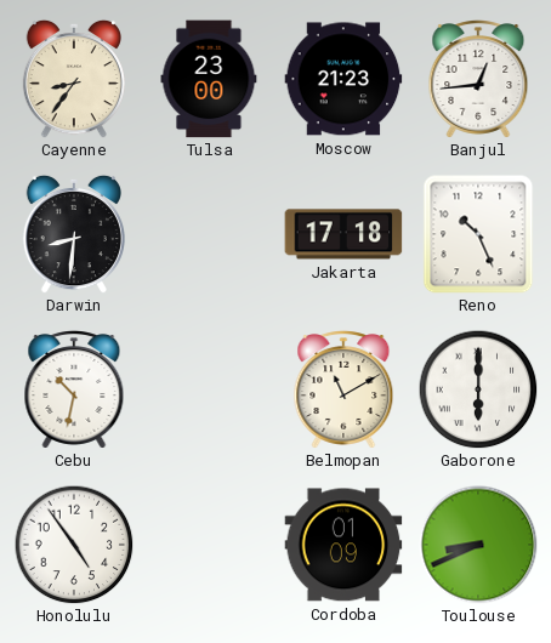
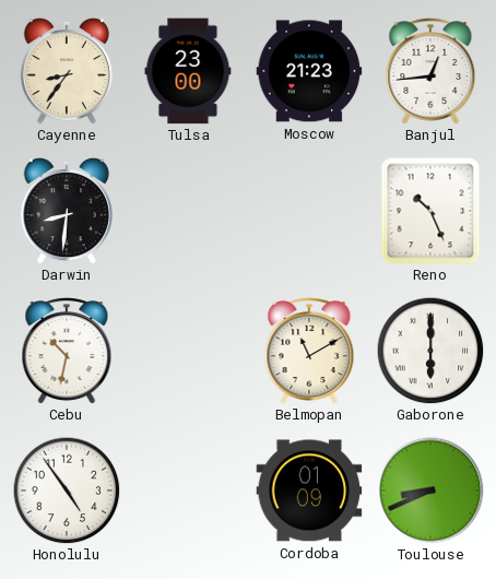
Jakarta: 17:18 -> none (343, 234)
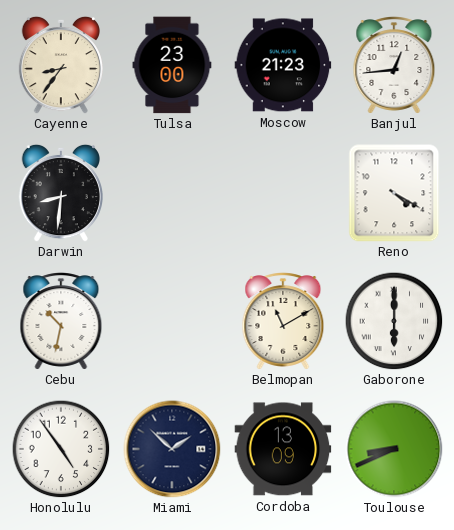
Reno: 10:26 -> 4:20 (394, 193)
Miami: none -> 1:52 (172, 449)
Cordoba: 01:09 -> 13:09 (283, 449)
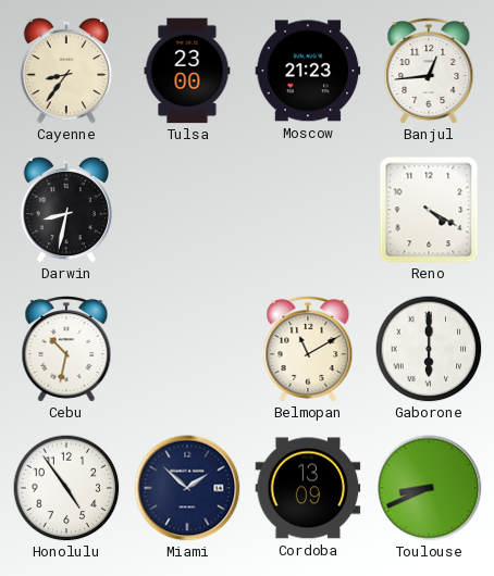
Darwin: 8:31 -> 8:32 (66, 210)
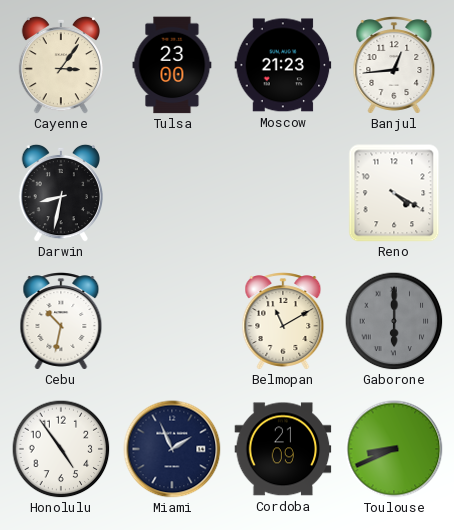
Cayenne: 8:36 -> 3:06 (61, 65)
Gaborone dial: white -> grey (394, 321)
Miami: 1:52 -> 1:56 (172, 449)
Cordoba: 13:09 -> 21:09 (283, 449)
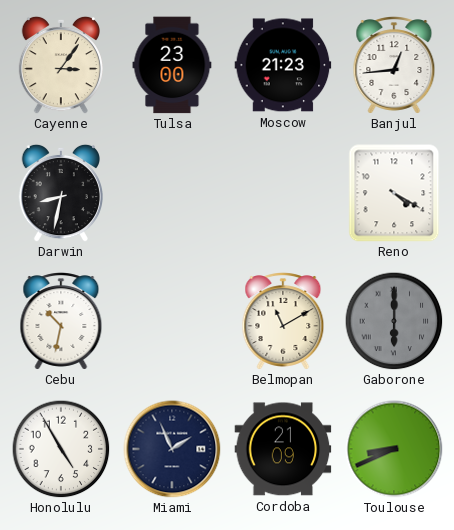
Honolulu: 4:54 -> 4:55 (61, 449)
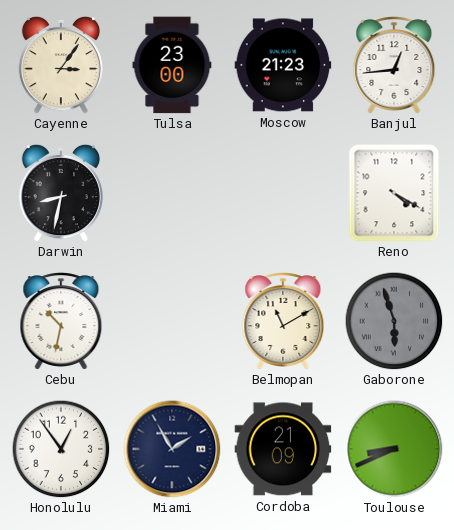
Gaborone: 6:00 -> 5:57 (394, 321)
Honolulu: 4:55 -> 12:54 (61, 449)
Miami: 1:56 -> 1:55 (172, 449)
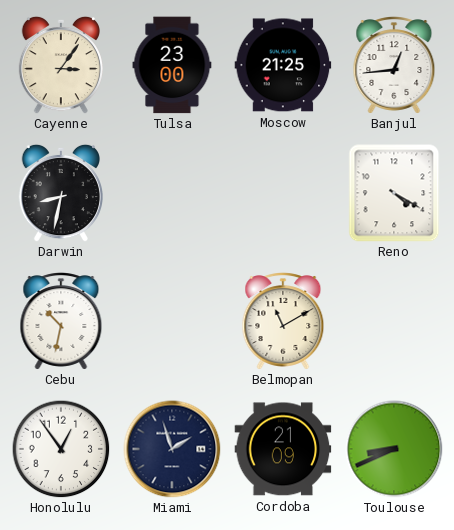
Moscow: 21:23 -> 21:25 (283, 65)
Gaborone: 5:57 -> none (394, 321)
Miami: 1:55 -> 1:57 (172, 449)
